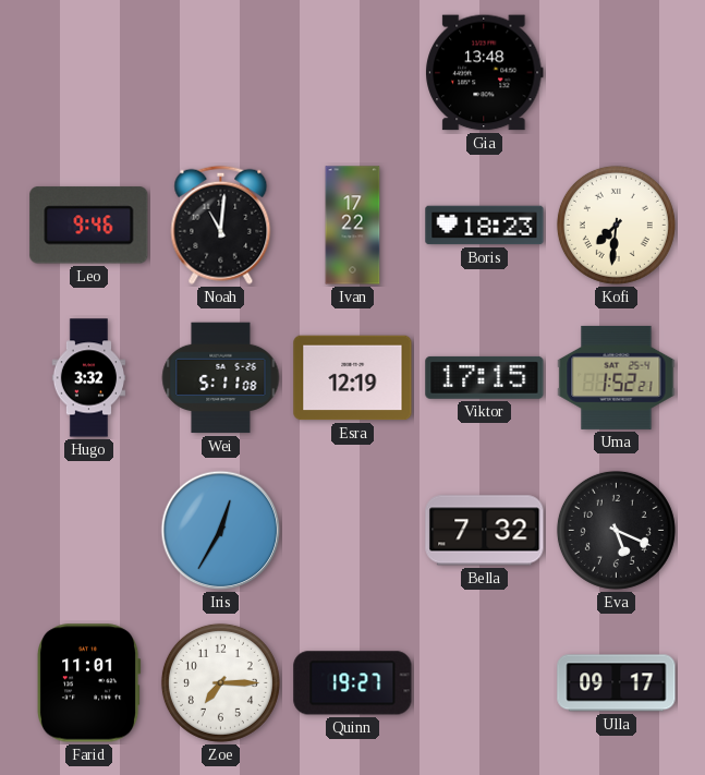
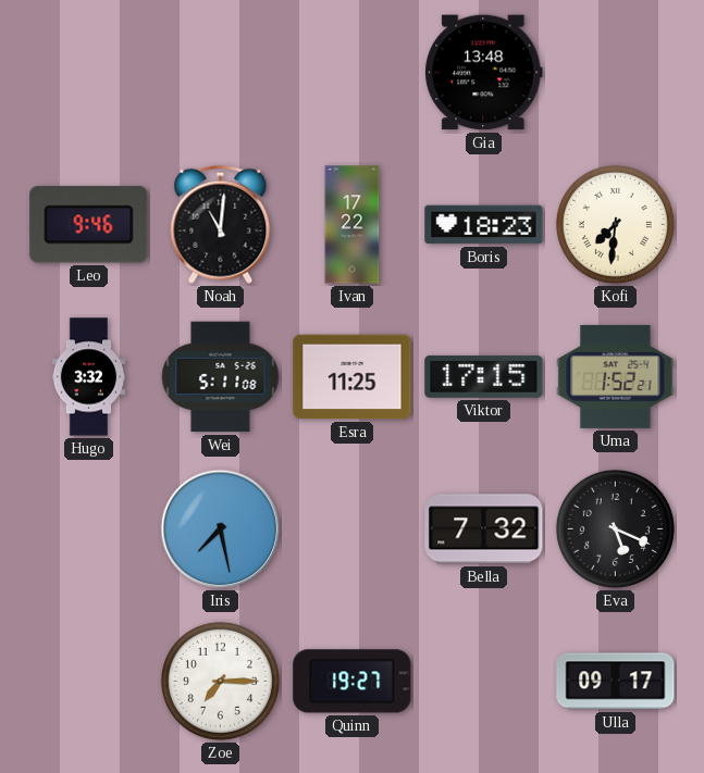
Esra: 12:19 -> 11:25 (353, 377)
Iris: 12:35 -> 7:28 (221, 529)
Farid: 11:01 -> none (88, 683)
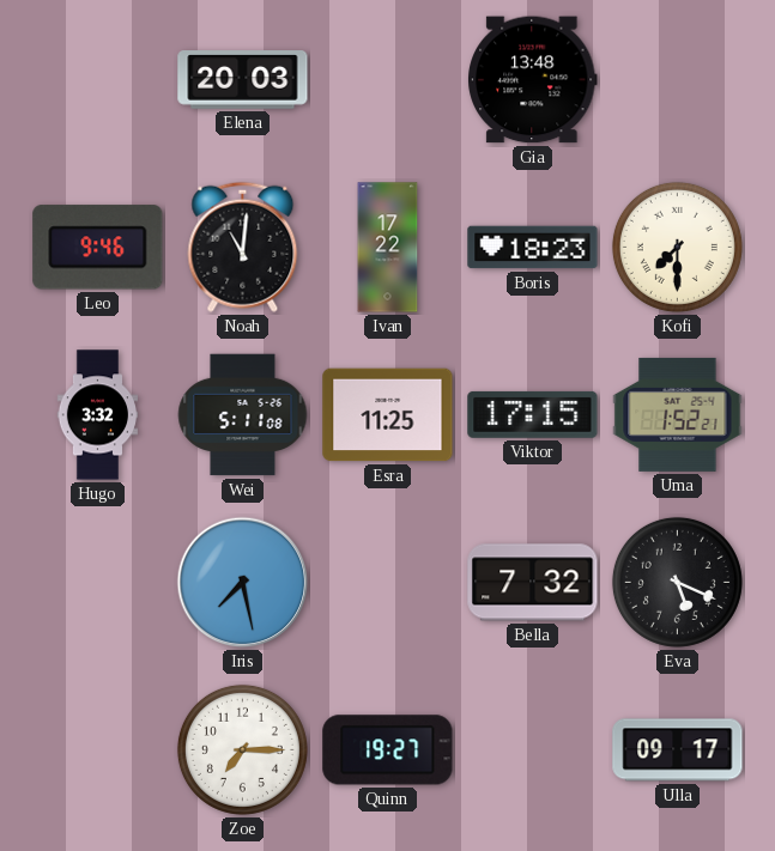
Elena: none -> 20:03 (243, 80)
Kofi: 7:31 -> 7:30 (677, 247)
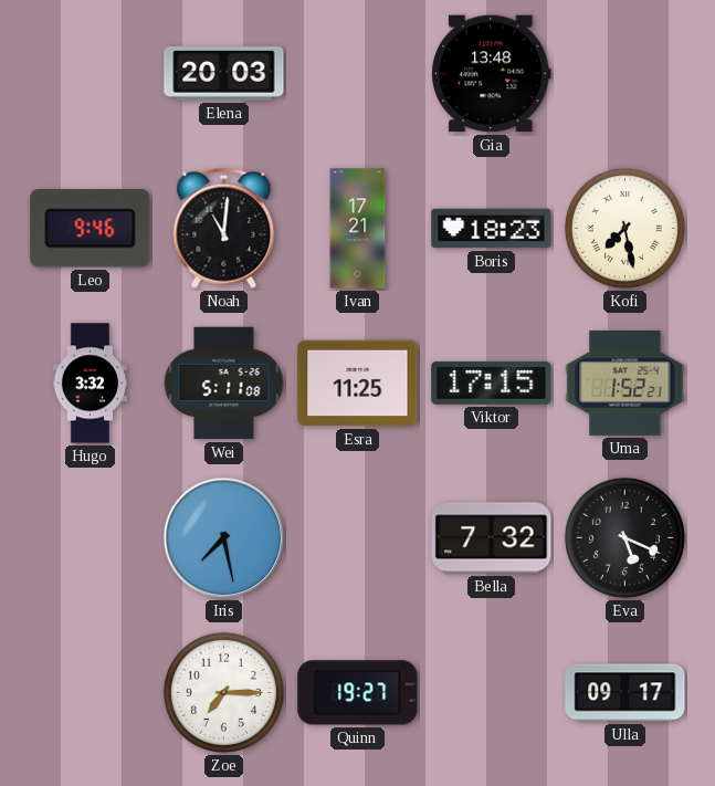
Ivan: 17:22 -> 17:21 (358, 229)
Kofi: 7:30 -> 7:28 (624, 228)
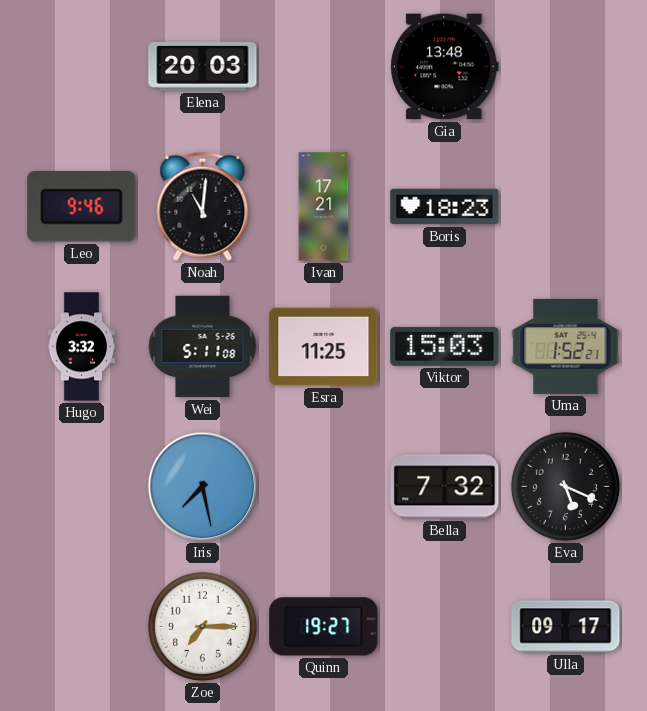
Kofi: 7:28 -> none (624, 228)
Viktor: 17:15 -> 15:03 (445, 346)
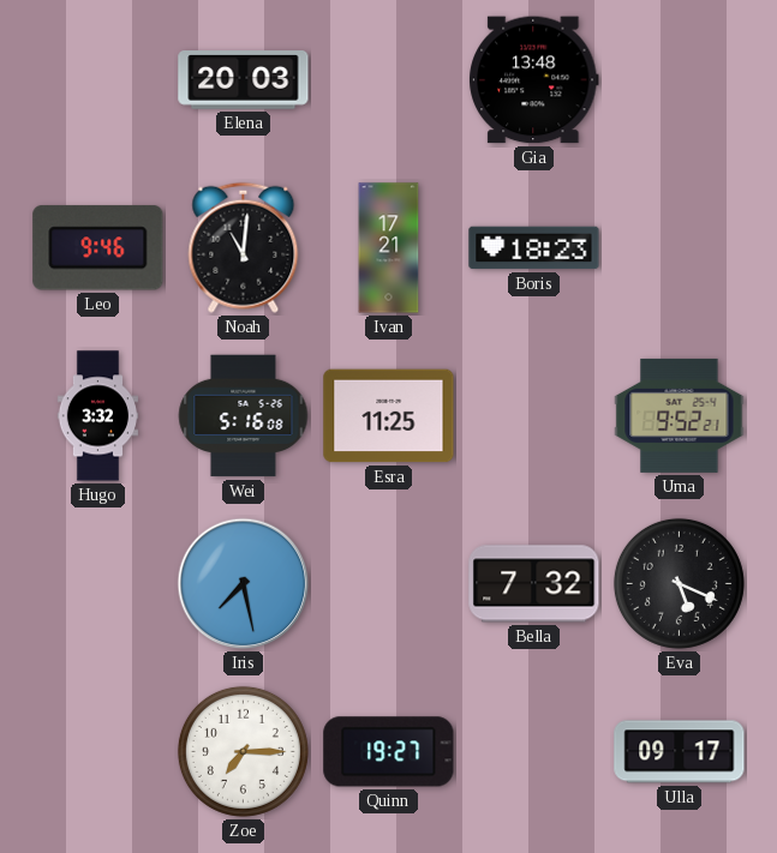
Wei: 5:11 -> 5:16 (244, 416)
Viktor: 15:03 -> none (445, 346)
Uma: 1:52 -> 9:52 (680, 415)
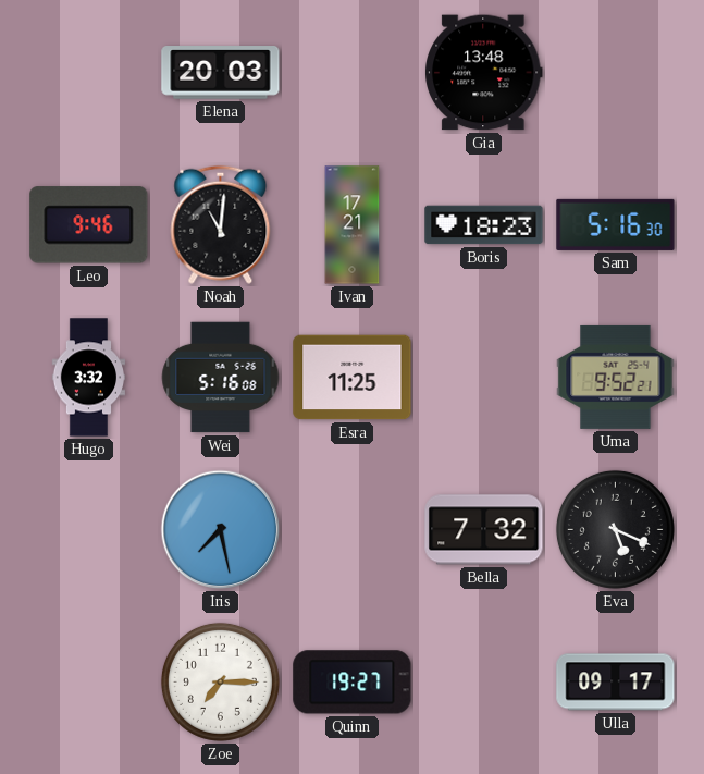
Sam: none -> 5:16 (616, 224)
